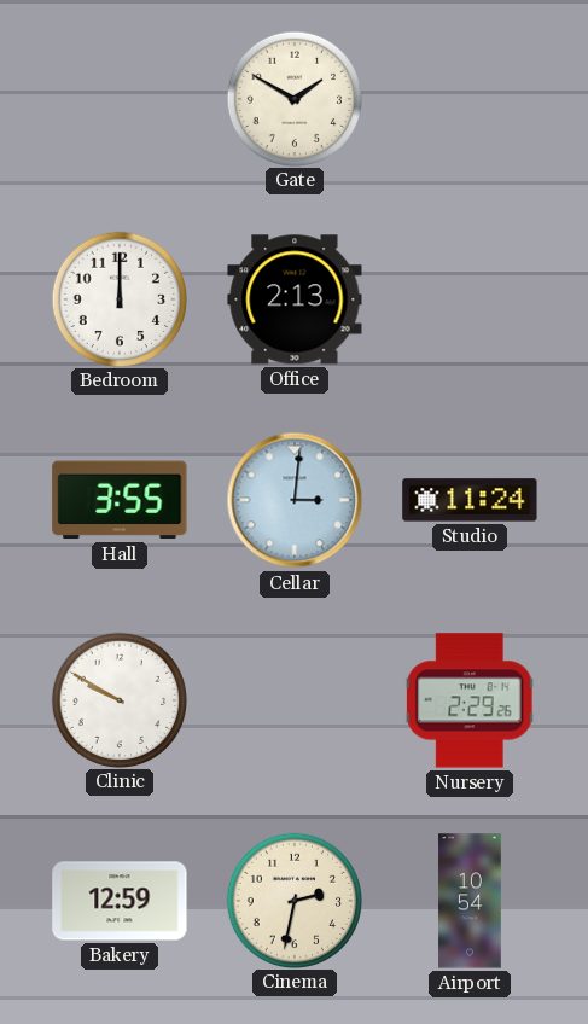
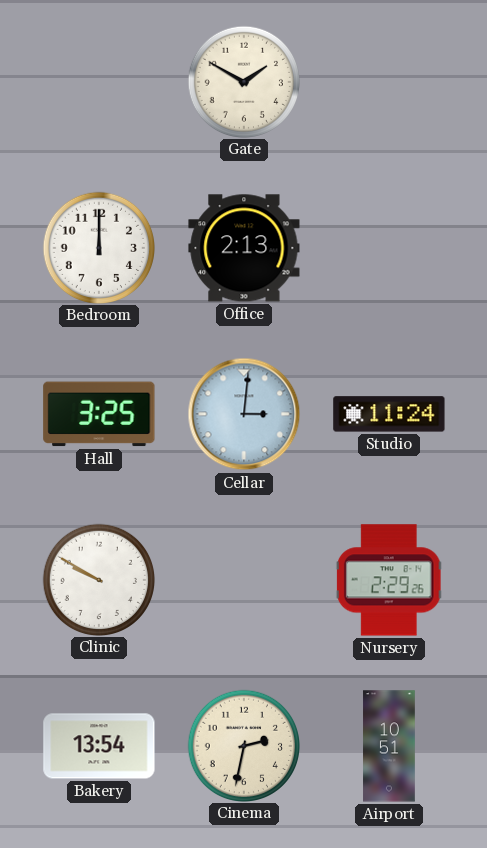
Hall: 3:55 -> 3:25 (99, 414)
Bakery: 12:59 -> 13:54 (99, 746)
Airport: 10:54 -> 10:51 (389, 746)
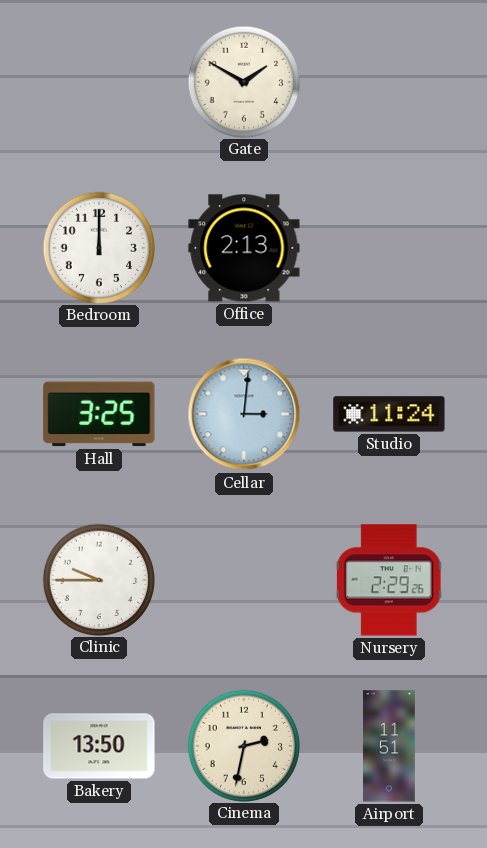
Clinic: 9:50 -> 9:45 (98, 579)
Bakery: 13:54 -> 13:50 (99, 746)
Airport: 10:51 -> 11:51 (389, 746)
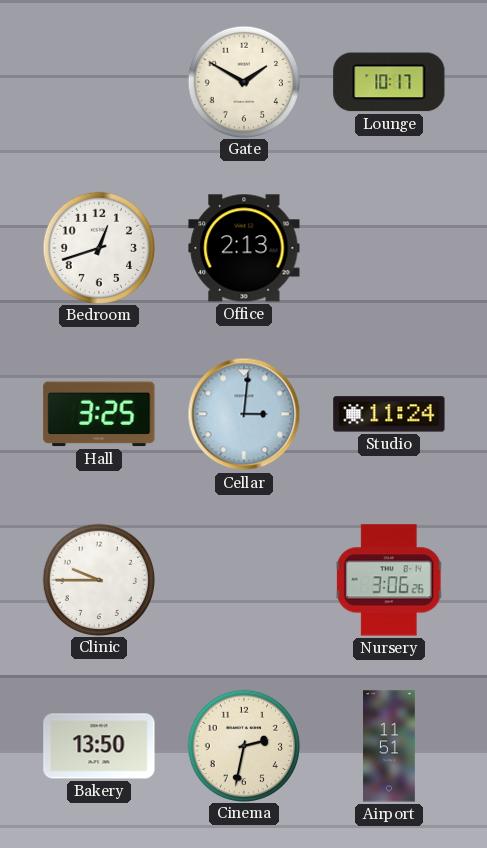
Lounge: none -> 10:17 (389, 82)
Bedroom: 12:00 -> 12:42 (98, 247)
Nursery: 2:29 -> 3:06 (389, 580)
